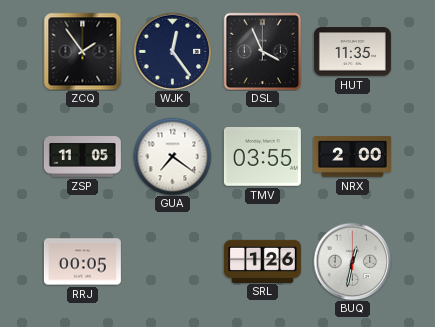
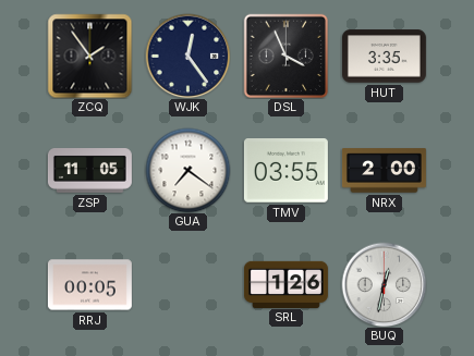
HUT: 11:35 -> 3:35 (384, 57)
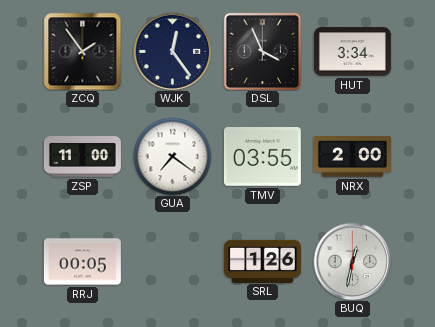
HUT: 3:35 -> 3:34 (352, 52)
ZSP: 11:05 -> 11:00 (82, 157)
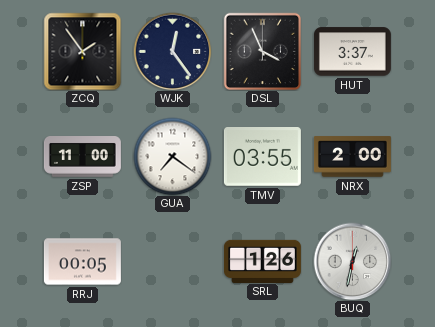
HUT: 3:34 -> 3:37 (352, 52)
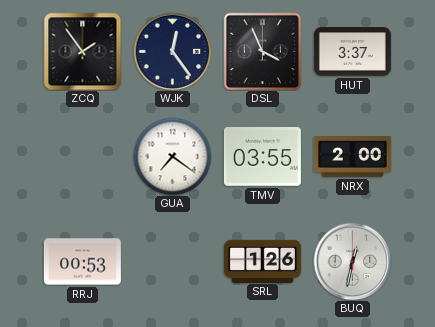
ZSP: 11:00 -> none (82, 157)
RRJ: 00:05 -> 00:53 (82, 262)
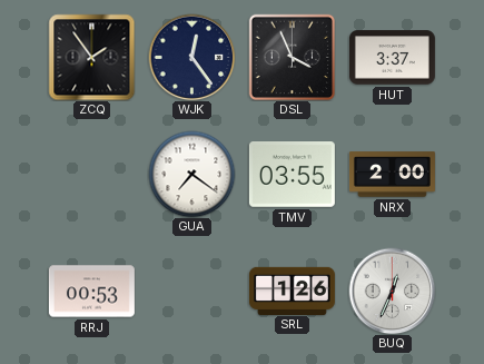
BUQ: 12:32 -> 12:34 (392, 291)
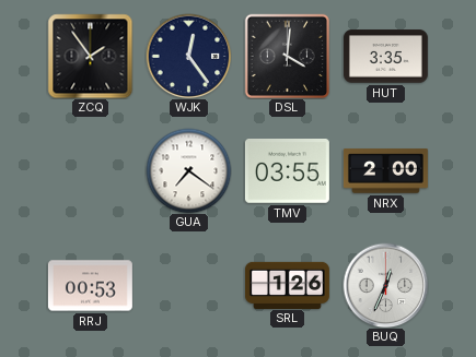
DSL: 3:56 -> 4:01 (287, 56)
HUT: 3:37 -> 3:35 (385, 57)
